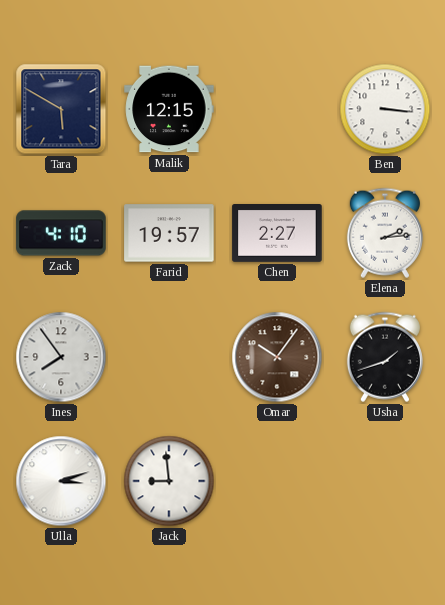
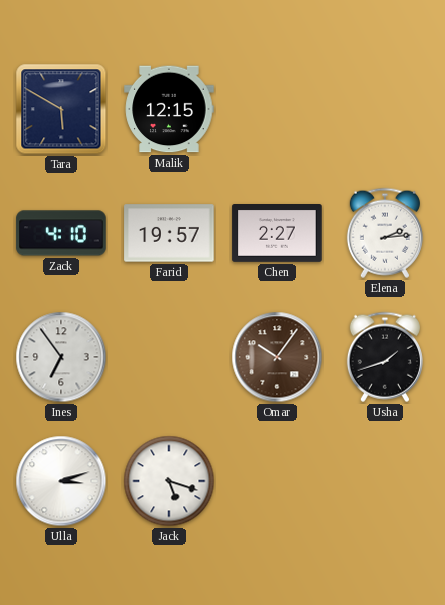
Ben: 3:16 -> none (385, 109)
Ines: 7:54 -> 6:54 (61, 357)
Jack: 8:59 -> 5:18 (169, 481)
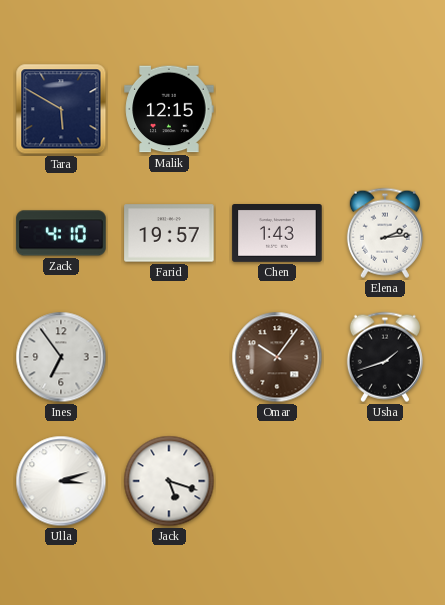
Chen: 2:27 -> 1:43 (277, 234)
